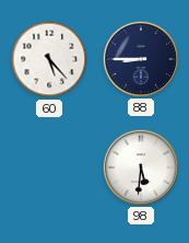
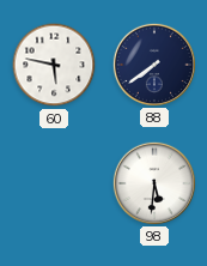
60: 5:23 -> 5:47 (54, 65)
88: 8:45 -> 7:39 (153, 64)
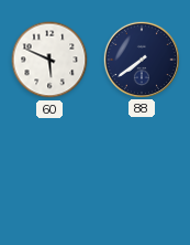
60: 5:47 -> 5:49 (49, 60)
98: 5:31 -> none (153, 182)
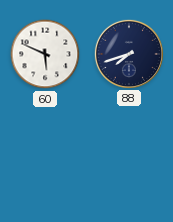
88: 7:39 -> 7:42 (128, 53)
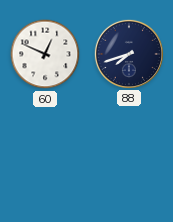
60: 5:49 -> 12:49 (45, 54)
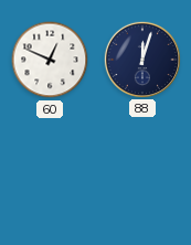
88: 7:42 -> 12:03 (141, 58)
